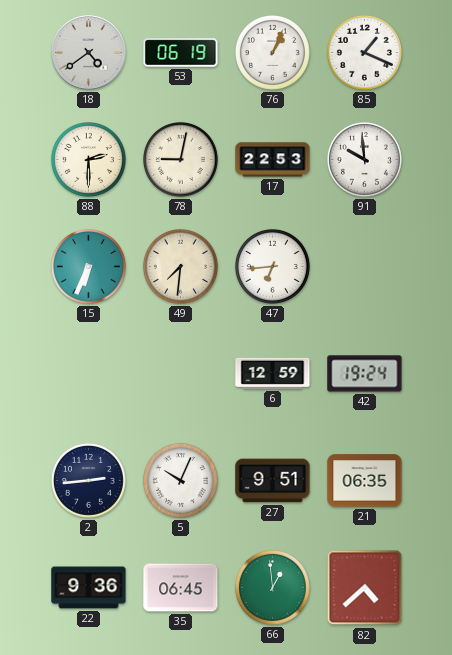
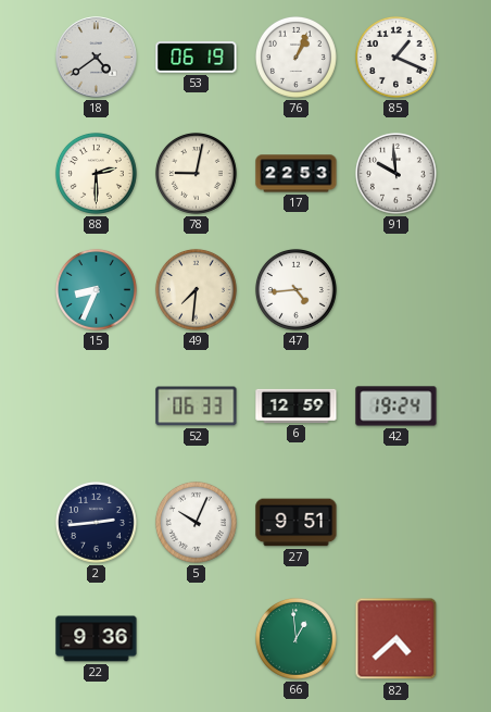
15: 6:34 -> 8:34 (96, 289)
47: 6:44 -> 4:44 (295, 289)
52: none -> 06:33 (197, 407)
21: 06:35 -> none (365, 481)
35: 06:45 -> none (181, 588)
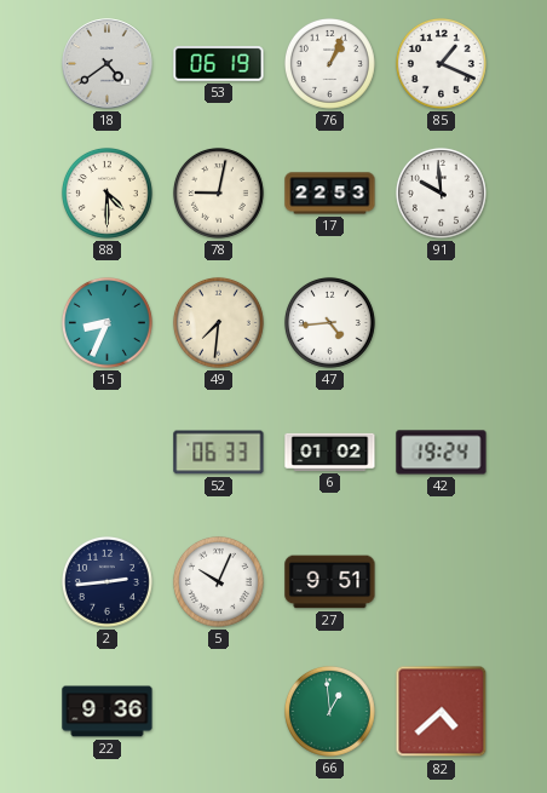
88: 2:30 -> 4:30 (106, 192)
6: 12:59 -> 01:02 (330, 452)
